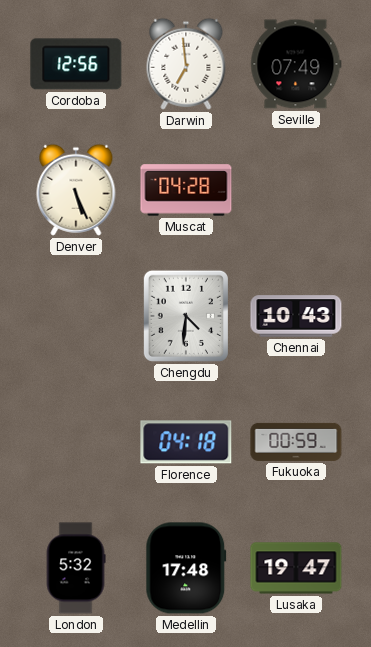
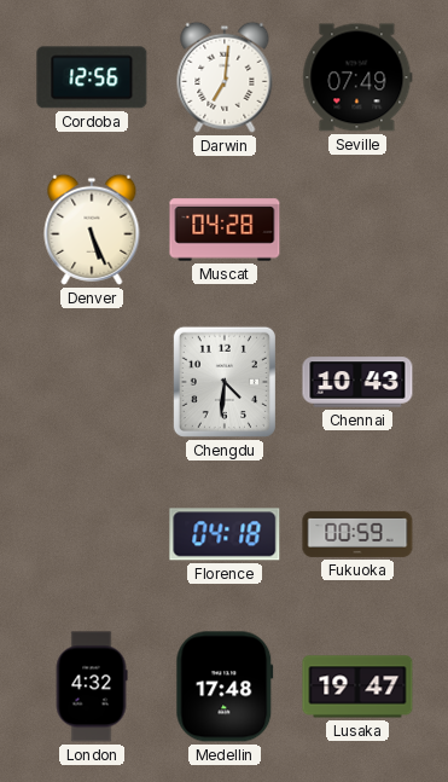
Darwin: 6:59 -> 7:01 (225, 77)
London: 5:32 -> 4:32 (92, 687)
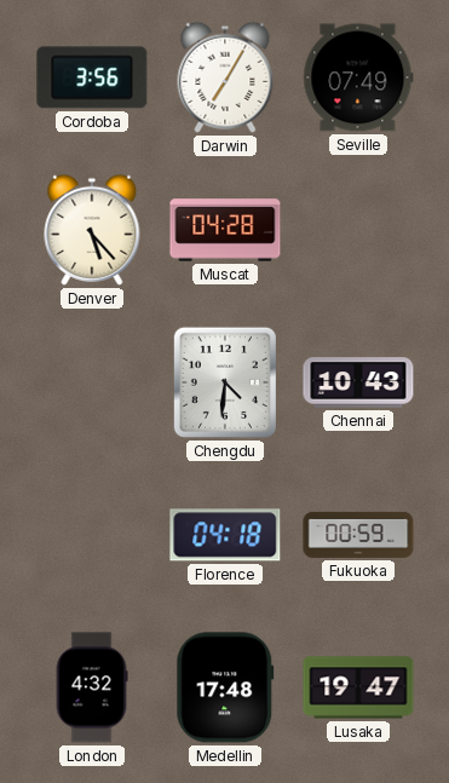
Cordoba: 12:56 -> 3:56 (92, 77)
Darwin: 7:01 -> 7:05 (225, 77)
Denver: 5:26 -> 5:23 (92, 230)
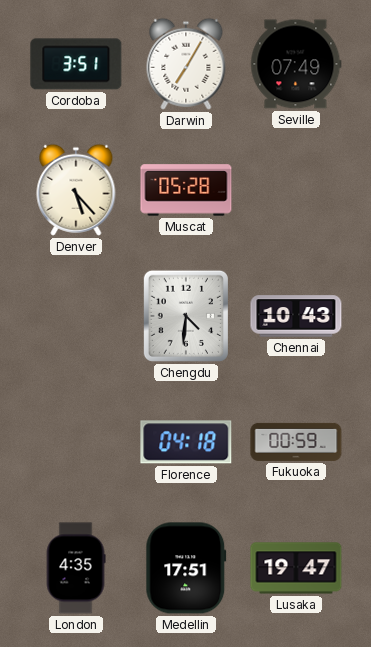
Cordoba: 3:56 -> 3:51 (76, 64)
Muscat: 04:28 -> 05:28 (186, 190)
London: 4:32 -> 4:35 (76, 568)
Medellin: 17:48 -> 17:51 (186, 568)
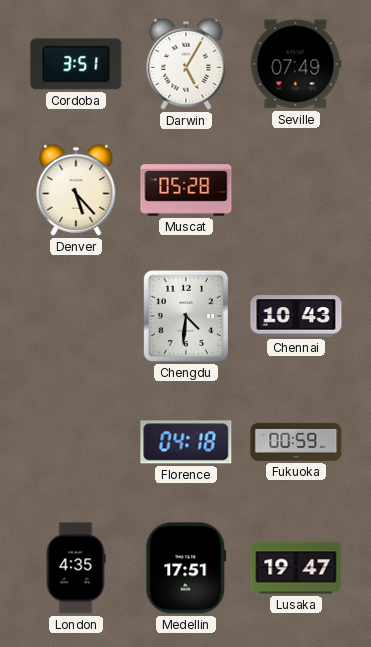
Darwin: 7:05 -> 5:05 (186, 64)
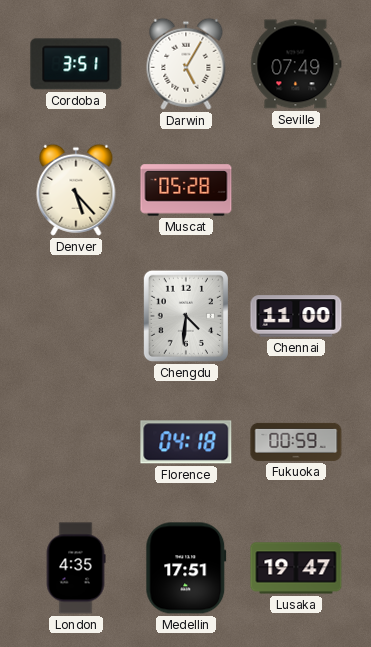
Chennai: 10:43 -> 11:00 (296, 316)
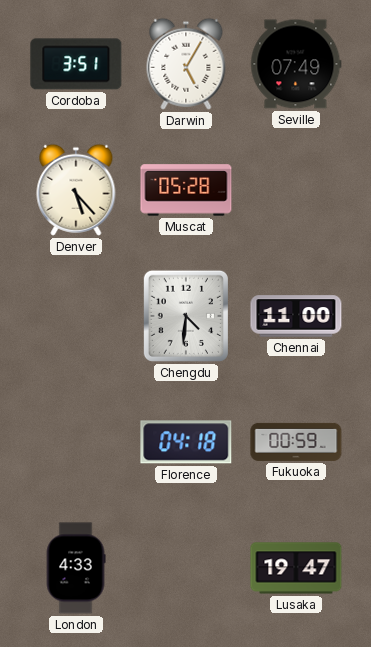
London: 4:35 -> 4:33 (76, 568)
Medellin: 17:51 -> none (186, 568)
